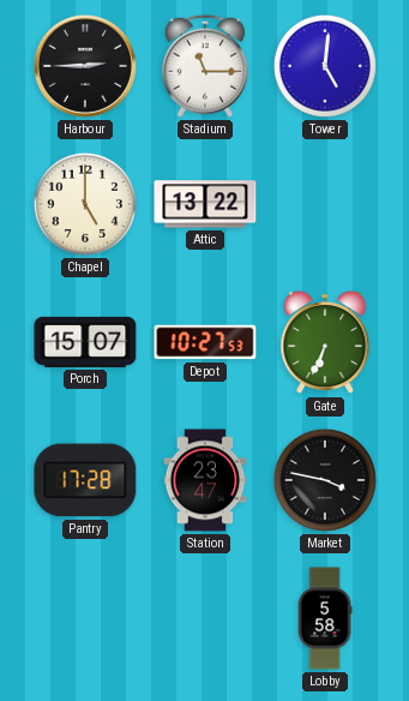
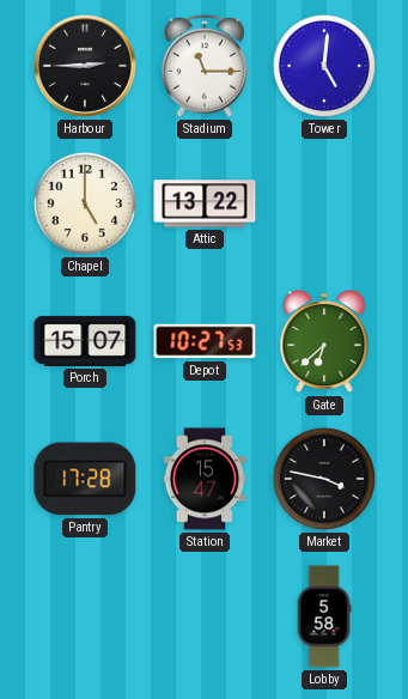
Gate: 6:34 -> 6:38 (324, 342)
Station: 23:47 -> 15:47 (205, 479)
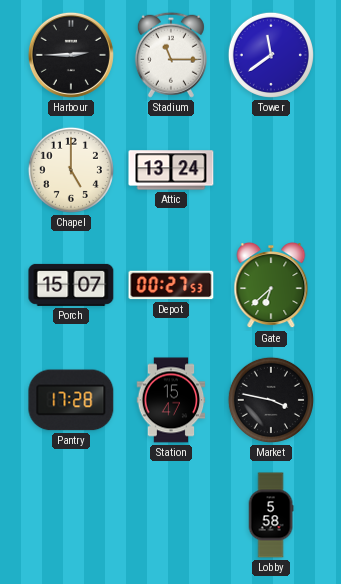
Tower: 5:01 -> 11:39 (271, 55)
Attic: 13:22 -> 13:24 (171, 170)
Depot: 10:27 -> 00:27 (171, 285)
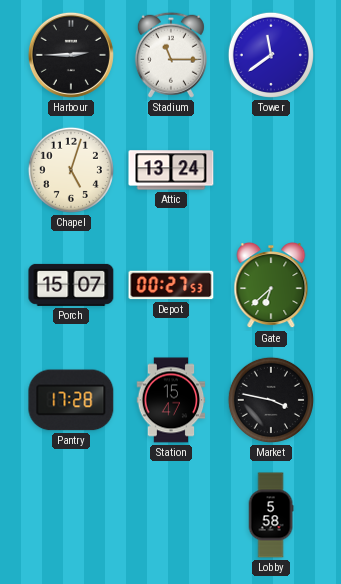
Chapel: 5:00 -> 5:03 (71, 170)
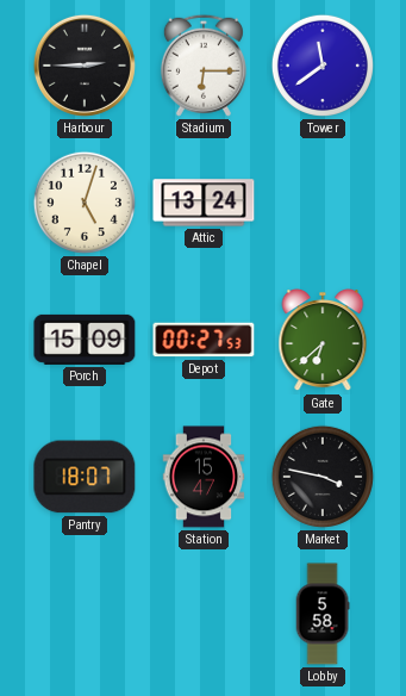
Stadium: 11:15 -> 6:15 (204, 66)
Porch: 15:07 -> 15:09 (85, 340)
Pantry: 17:28 -> 18:07 (85, 477)
